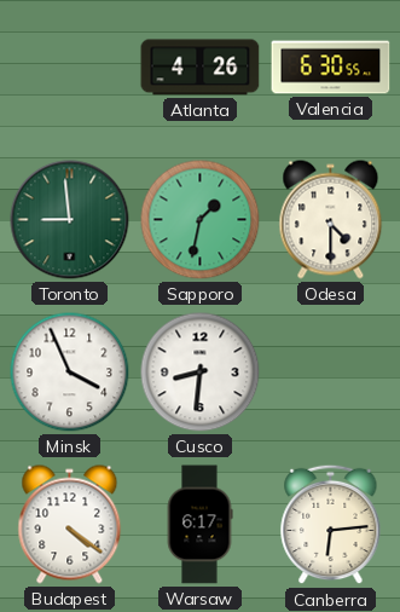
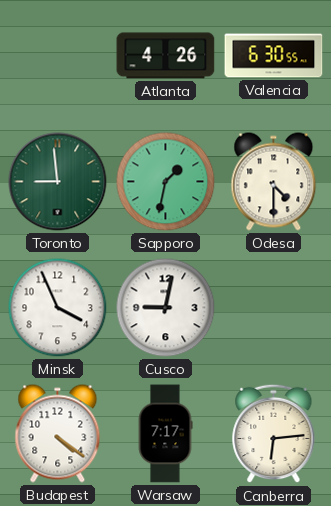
Cusco: 8:31 -> 9:02 (166, 308)
Warsaw: 6:17 -> 7:17 (165, 434)
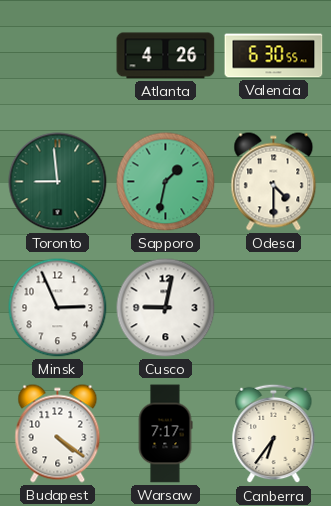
Minsk: 3:56 -> 2:56 (58, 308)
Canberra: 6:14 -> 6:36 (274, 434)
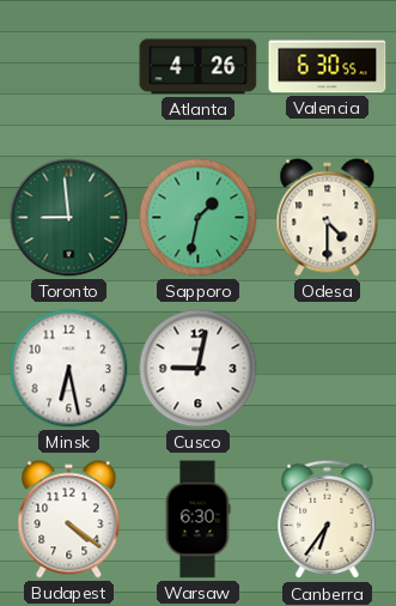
Minsk: 2:56 -> 6:28 (69, 369)
Warsaw: 7:17 -> 6:30 (197, 520)
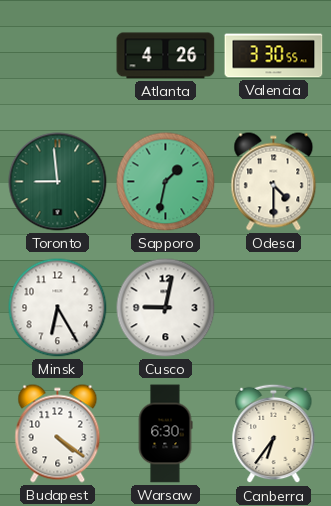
Valencia: 6:30 -> 3:30 (274, 56)
Minsk: 6:28 -> 6:25 (58, 308)
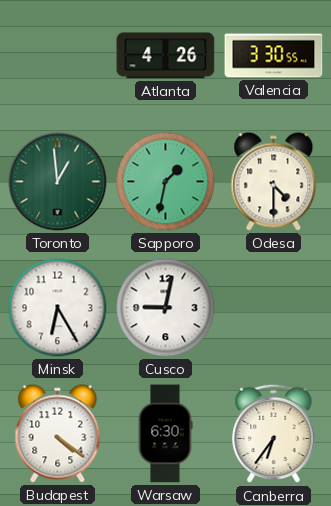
Toronto: 8:59 -> 12:59 (58, 182)
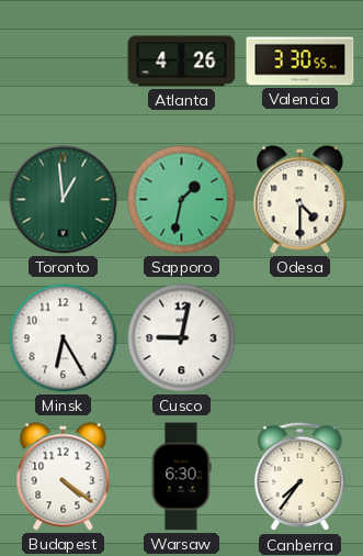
Canberra: 6:36 -> 7:36 (300, 477)
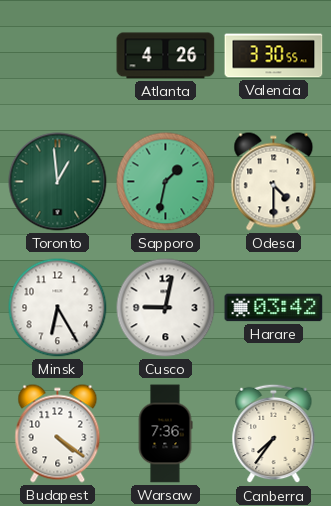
Harare: none -> 03:42 (274, 308)
Warsaw: 6:30 -> 7:36 (165, 434)
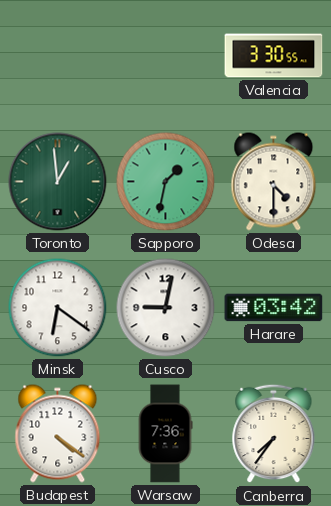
Atlanta: 4:26 -> none (166, 56)
Minsk: 6:25 -> 6:21 (58, 308)
